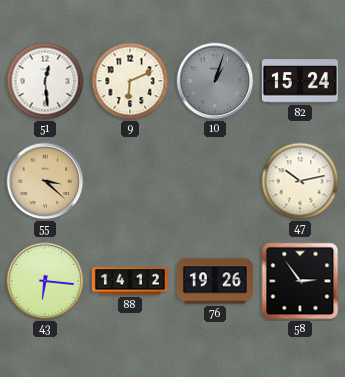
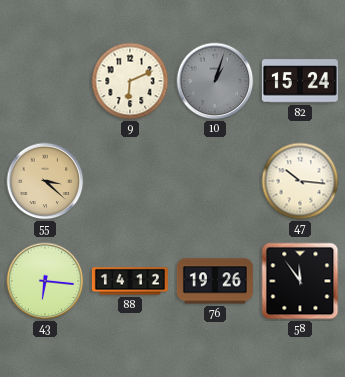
51: 12:29 -> none (45, 81)
47: 10:13 -> 10:16 (300, 181)
58: 2:54 -> 11:54 (300, 281)
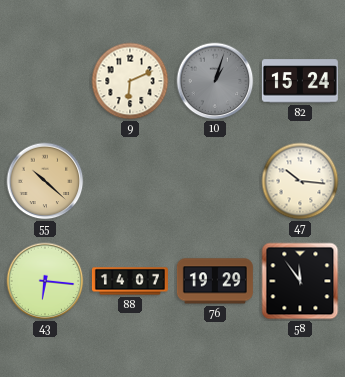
55: 3:22 -> 10:22 (45, 181)
88: 14:12 -> 14:07 (130, 281)
76: 19:26 -> 19:29 (215, 281)
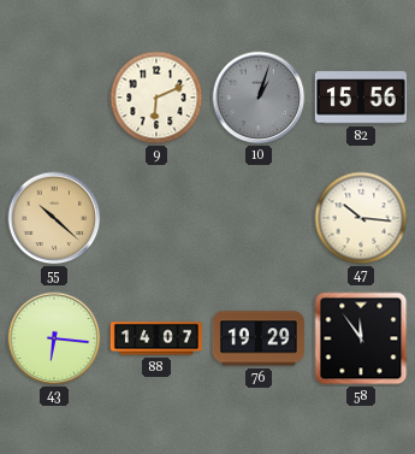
82: 15:24 -> 15:56 (361, 98)
